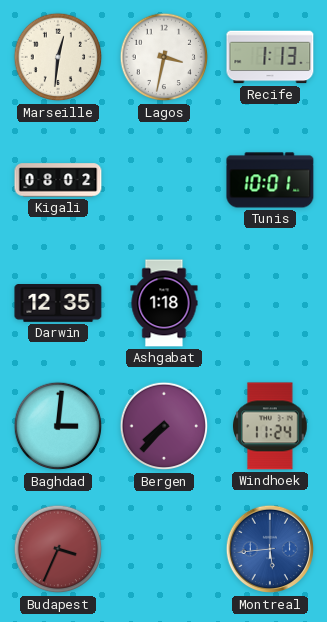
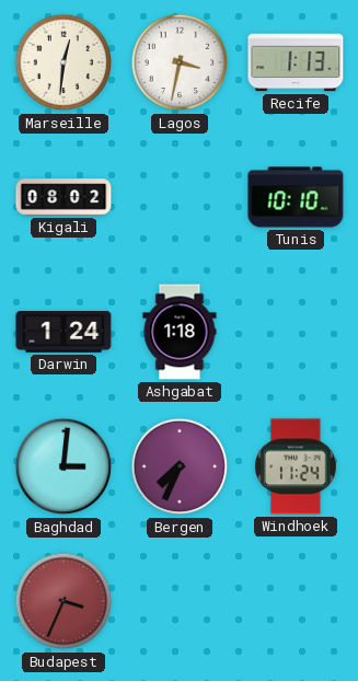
Tunis: 10:01 -> 10:10 (296, 197)
Darwin: 12:35 -> 1:24 (63, 332)
Bergen: 7:37 -> 7:34 (180, 466)
Montreal: 5:44 -> none (270, 549)
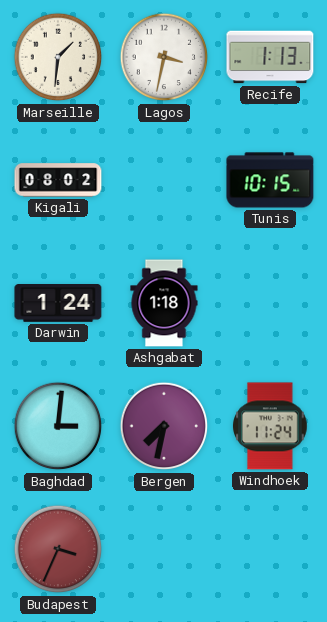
Marseille: 12:31 -> 1:31 (58, 57)
Tunis: 10:10 -> 10:15 (270, 180)
Bergen: 7:34 -> 7:32 (164, 426)
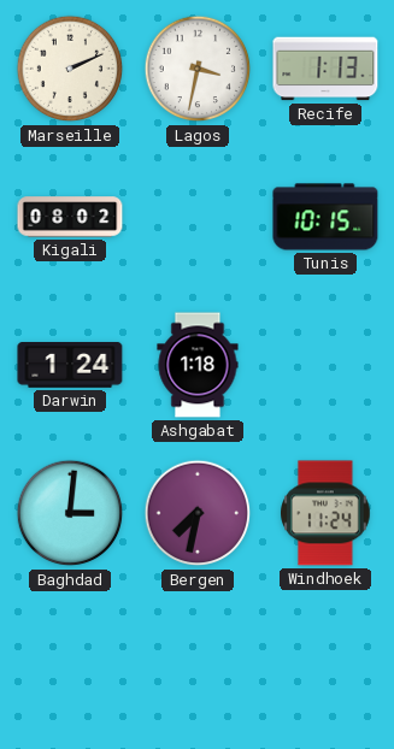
Marseille: 1:31 -> 2:11 (70, 69)
Budapest: 3:34 -> none (58, 549)
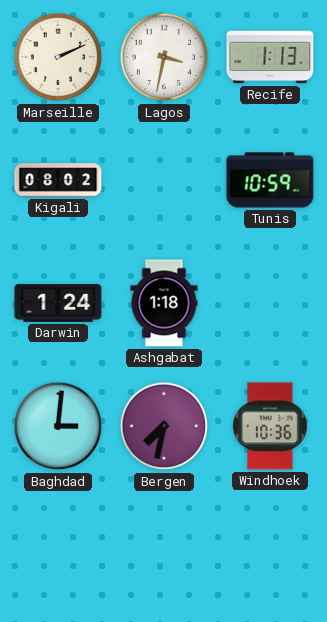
Tunis: 10:15 -> 10:59 (270, 180)
Windhoek: 11:24 -> 10:36 (270, 426)
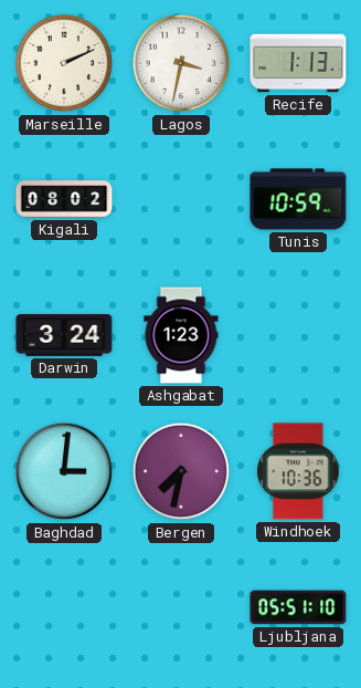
Darwin: 1:24 -> 3:24 (64, 335)
Ashgabat: 1:18 -> 1:23 (181, 335)
Ljubljana: none -> 05:51 (298, 607)
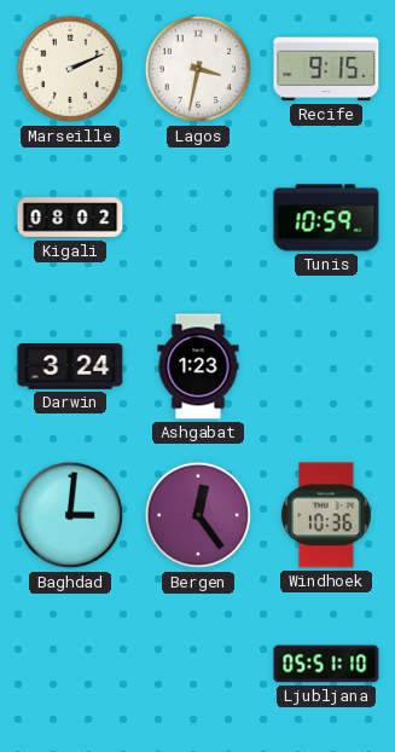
Recife: 1:13 -> 9:15 (326, 69)
Bergen: 7:32 -> 12:24 (198, 515)
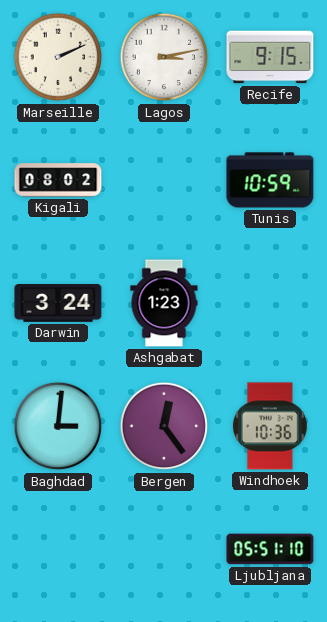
Lagos: 3:32 -> 3:13 (164, 57)
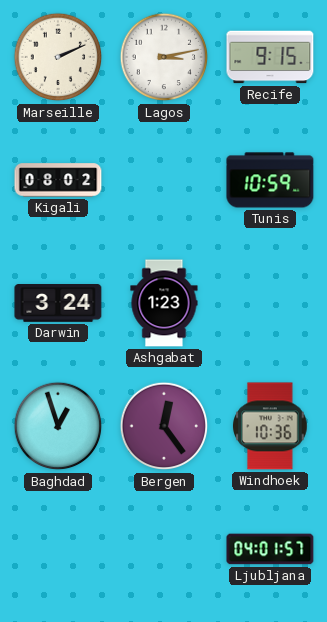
Baghdad: 3:01 -> 12:57 (58, 426)
Ljubljana: 05:51 -> 04:01 (270, 549)
